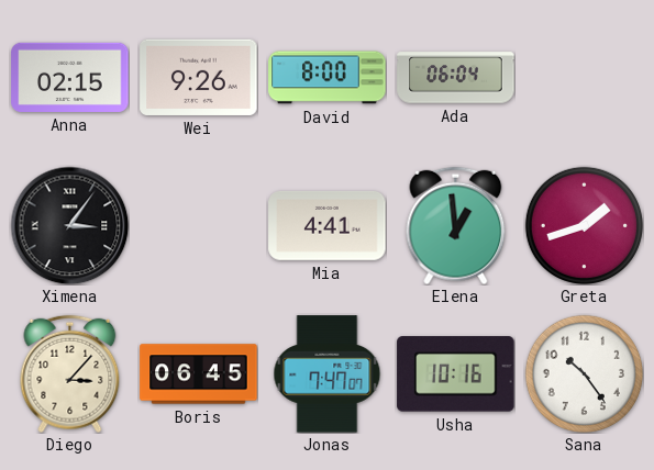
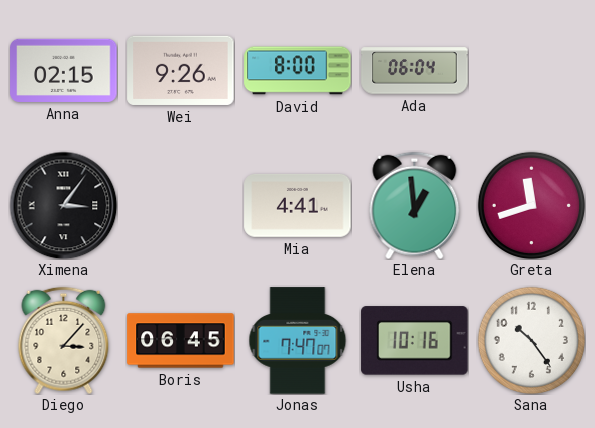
Greta: 1:42 -> 11:42 (531, 205)
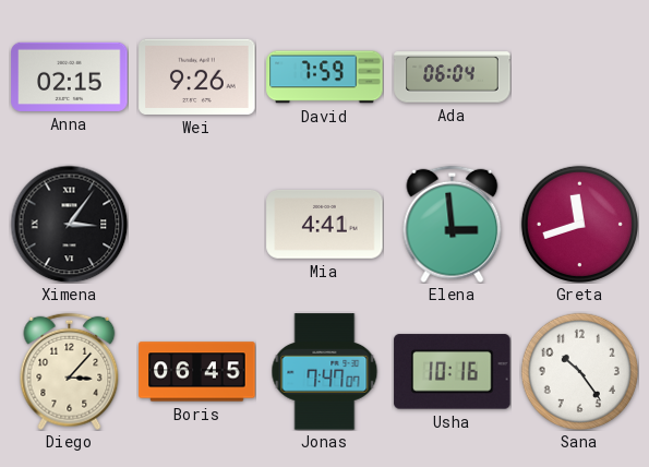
David: 8:00 -> 7:59 (325, 77)
Elena: 12:59 -> 2:59 (453, 224)
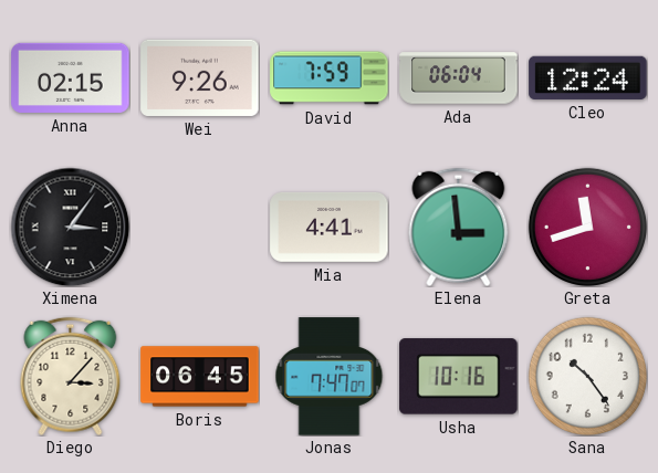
Cleo: none -> 12:24 (588, 77)
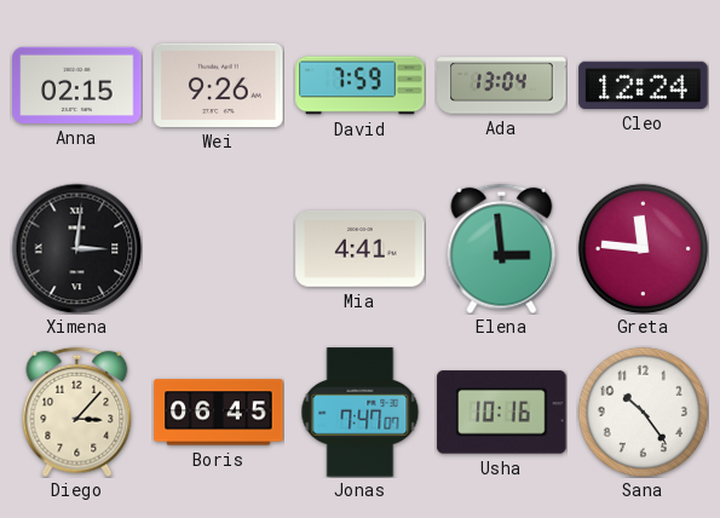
Ada: 06:04 -> 13:04 (502, 86)
Ximena: 3:06 -> 3:01 (76, 248)
Greta: 11:42 -> 11:46 (643, 248)
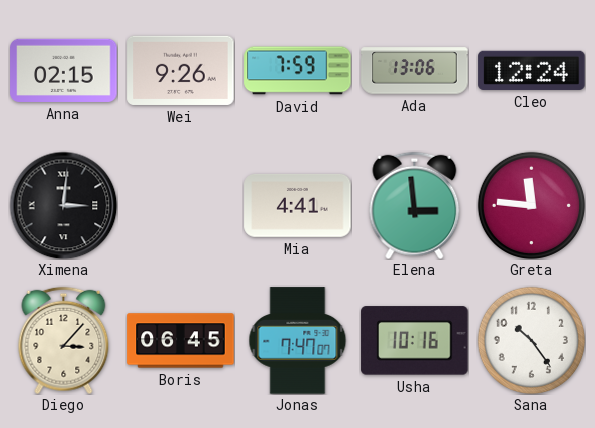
Ada: 13:04 -> 13:06 (415, 71)
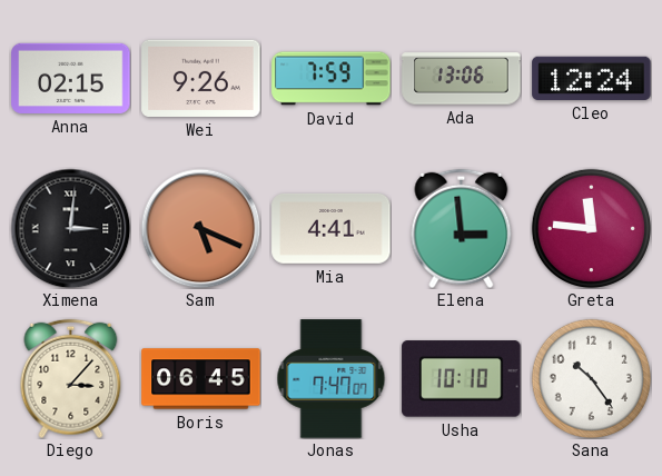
Sam: none -> 5:19 (200, 228)
Usha: 10:16 -> 10:10 (462, 379)
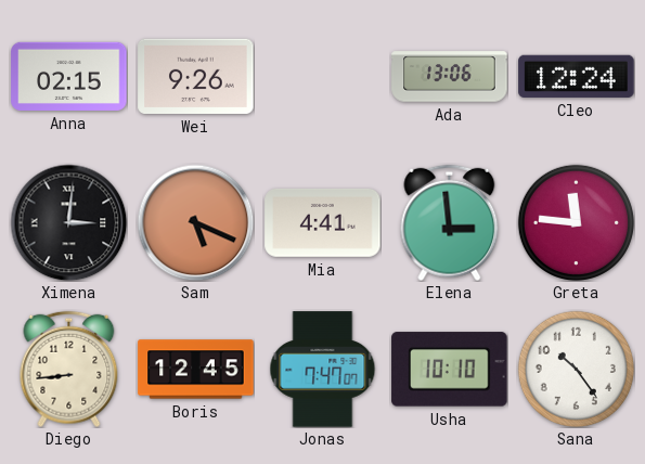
David: 7:59 -> none (332, 79)
Diego: 3:07 -> 8:44 (69, 369)
Boris: 06:45 -> 12:45 (196, 370)
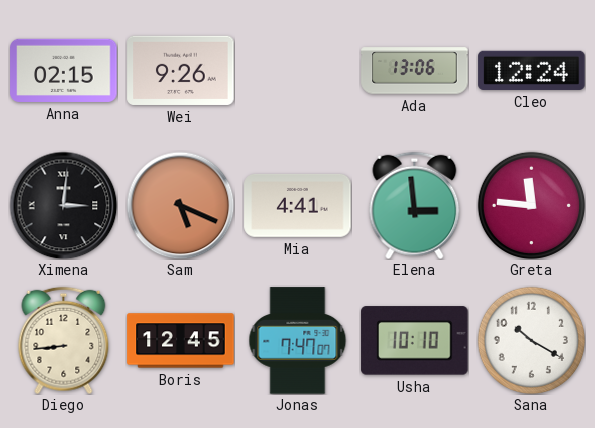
Sana: 10:24 -> 10:20 (531, 340)
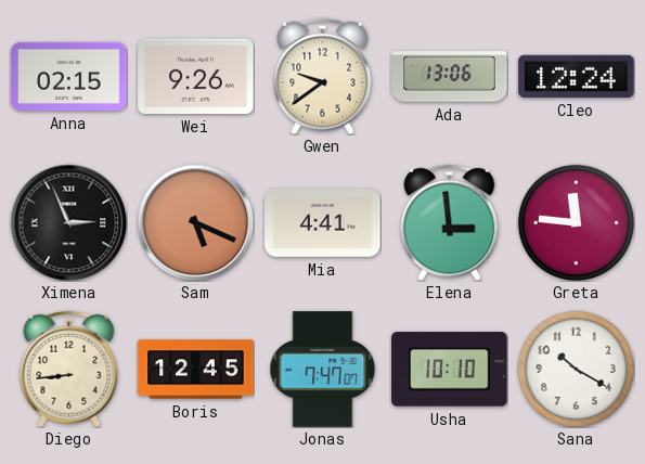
Gwen: none -> 9:39 (323, 76)
Ximena: 3:01 -> 2:56 (68, 222)
